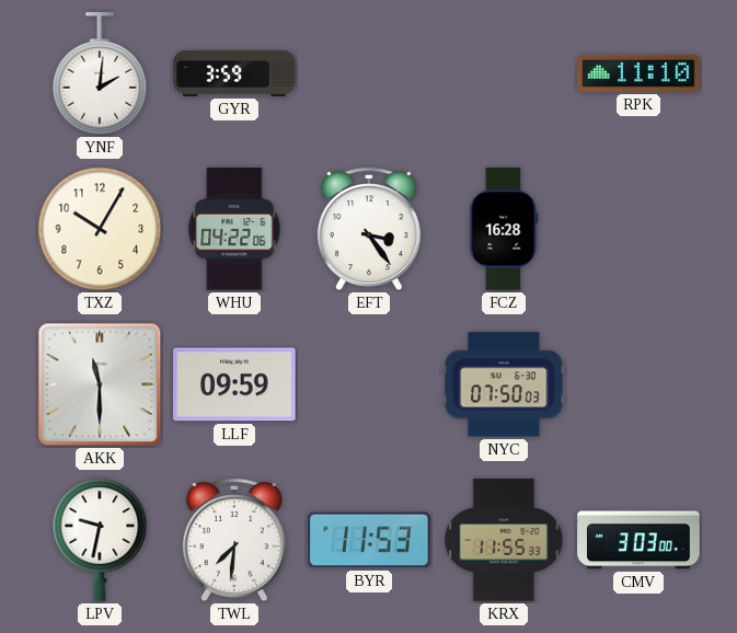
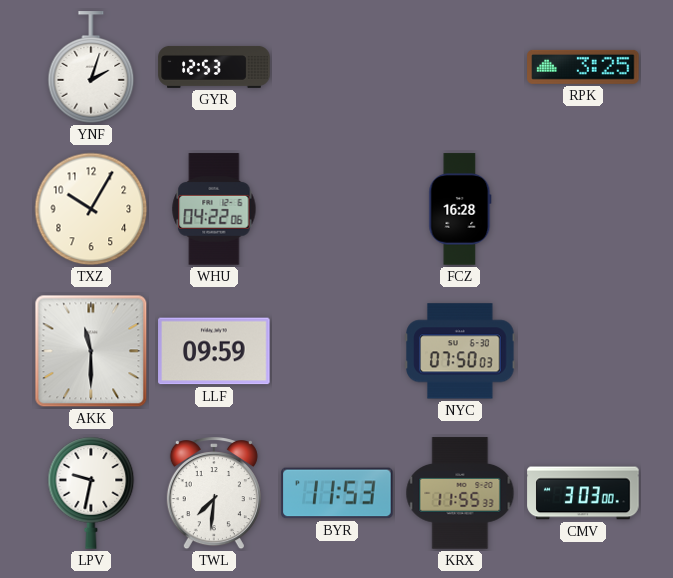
YNF: 2:01 -> 2:03 (91, 68)
GYR: 3:59 -> 12:53 (214, 67)
RPK: 11:10 -> 3:25 (583, 67)
EFT: 3:24 -> none (369, 230)
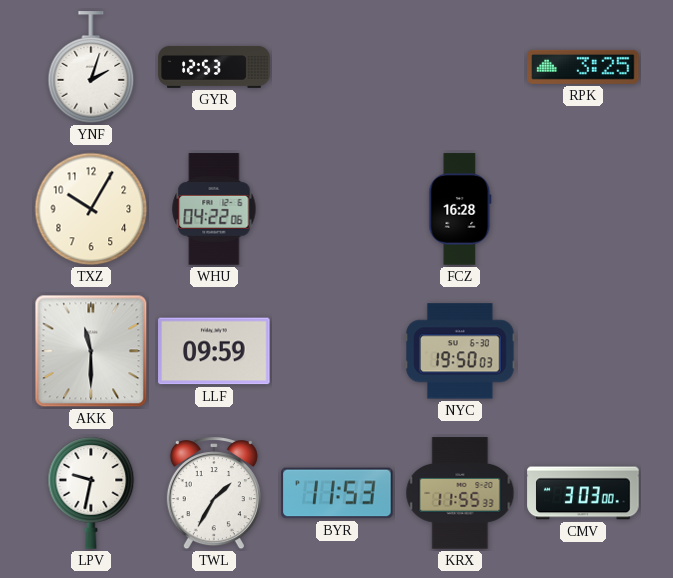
NYC: 07:50 -> 19:50 (460, 351)
TWL: 7:31 -> 1:35 (214, 494)
